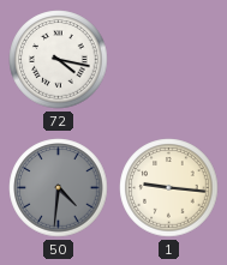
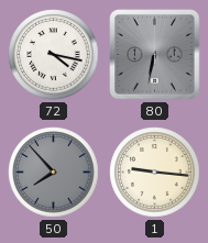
80: none -> 6:32 (155, 55)
50: 4:31 -> 7:53 (54, 173)
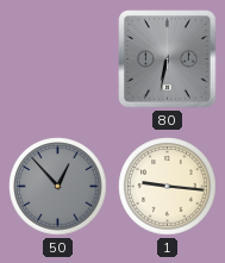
72: 4:17 -> none (54, 55)
50: 7:53 -> 12:53 (58, 187)
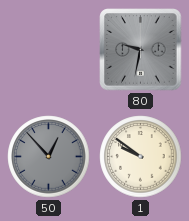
80: 6:32 -> 9:32 (141, 50)
1: 9:16 -> 9:51 (141, 157)
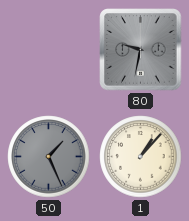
50: 12:53 -> 1:26 (49, 157)
1: 9:51 -> 1:07 (141, 157)
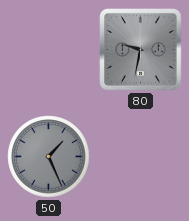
1: 1:07 -> none (141, 157)
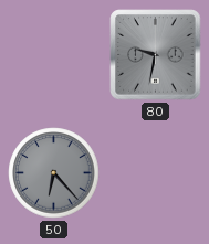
50: 1:26 -> 6:23 (54, 173)
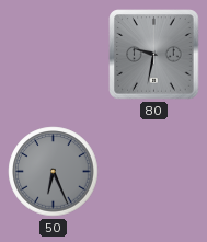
50: 6:23 -> 6:26 (54, 172)
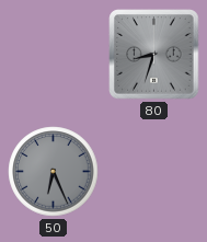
80: 9:32 -> 8:33 (154, 55)
